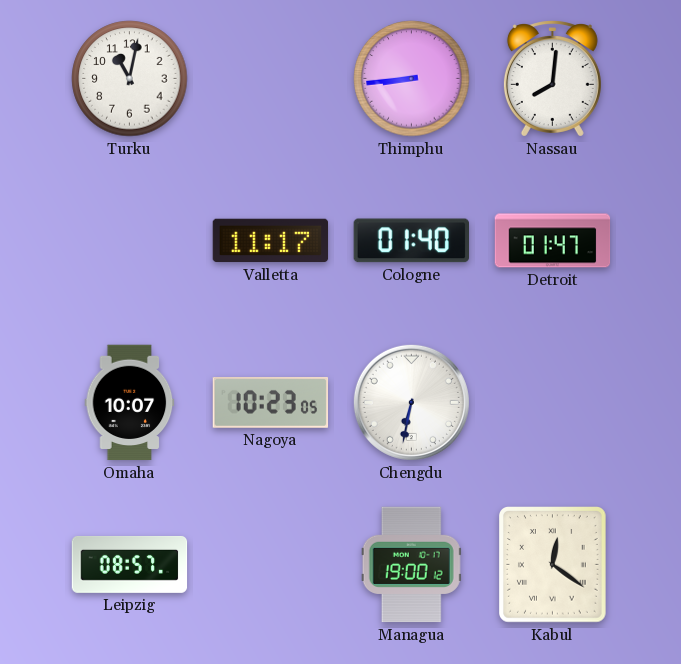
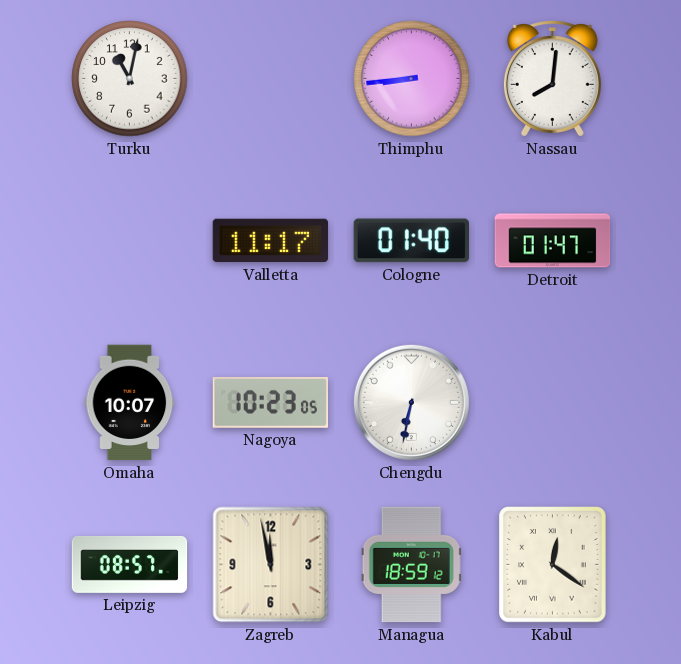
Zagreb: none -> 11:58 (271, 565)
Managua: 19:00 -> 18:59 (411, 565)
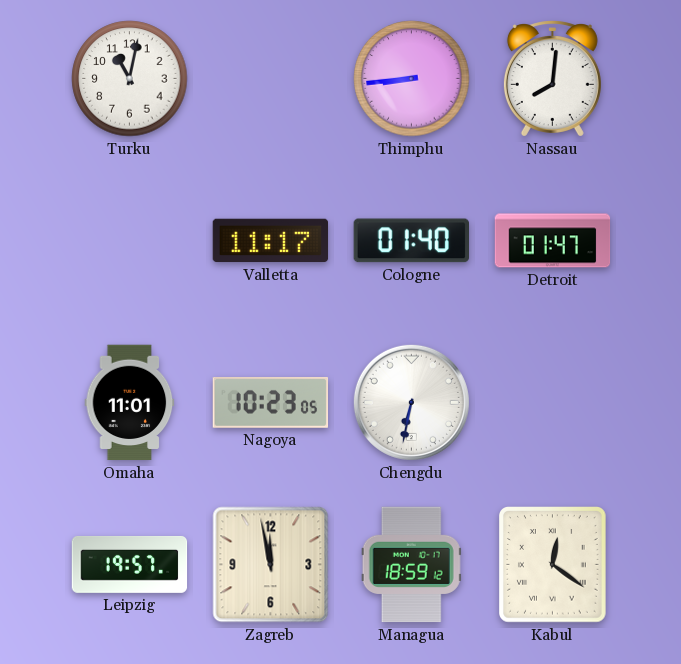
Omaha: 10:07 -> 11:01 (130, 403)
Leipzig: 08:57 -> 19:57 (130, 564)
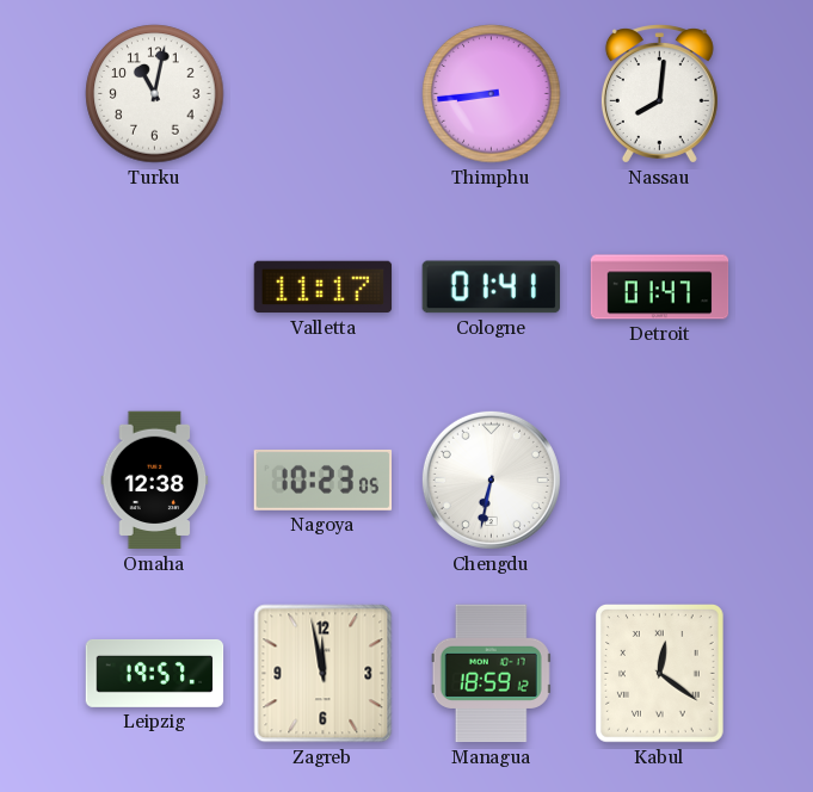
Cologne: 01:40 -> 01:41 (491, 287)
Omaha: 11:01 -> 12:38 (155, 481)
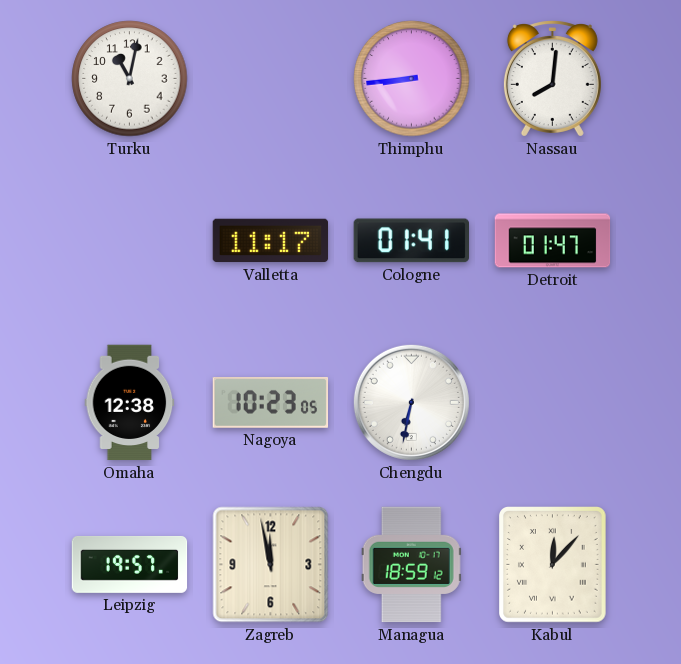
Kabul: 12:21 -> 12:07 (553, 565)
